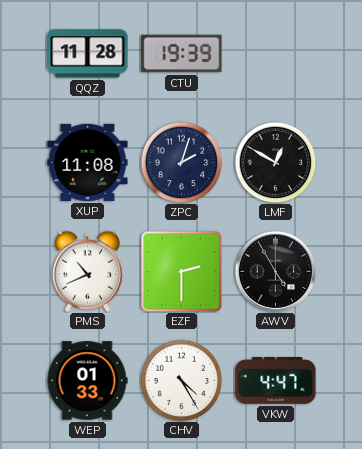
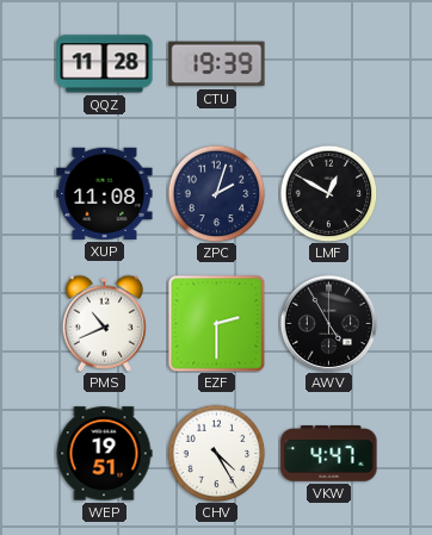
WEP: 01:33 -> 19:51 (104, 454)
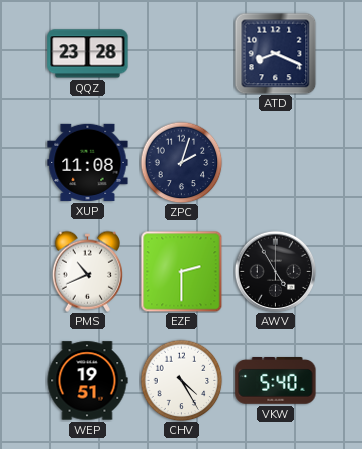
QQZ: 11:28 -> 23:28 (88, 54)
CTU: 19:39 -> none (217, 64)
ATD: none -> 8:19 (275, 53)
LMF: 12:50 -> none (328, 193)
VKW: 4:47 -> 5:40 (276, 381)
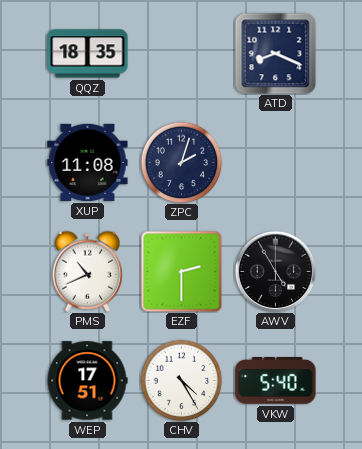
QQZ: 23:28 -> 18:35 (88, 54)
WEP: 19:51 -> 17:51 (87, 381)
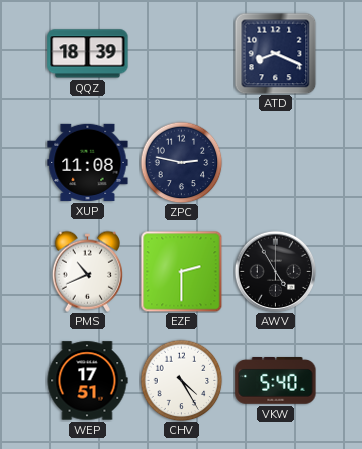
QQZ: 18:35 -> 18:39 (88, 54)
ZPC: 2:03 -> 2:47 (181, 162)
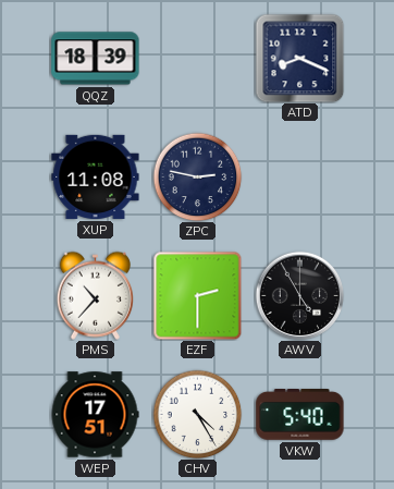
PMS: 10:41 -> 10:37 (95, 295)
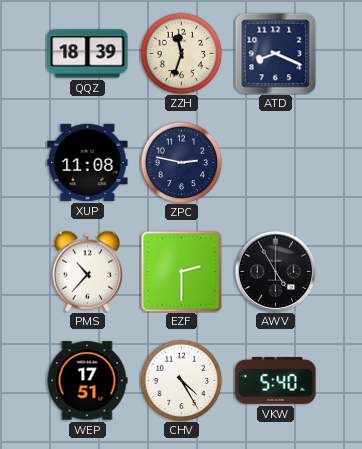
ZZH: none -> 11:33 (181, 53)
